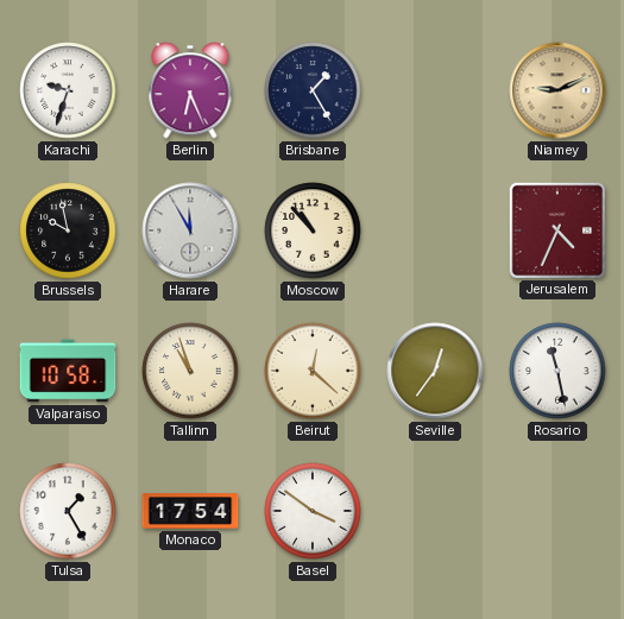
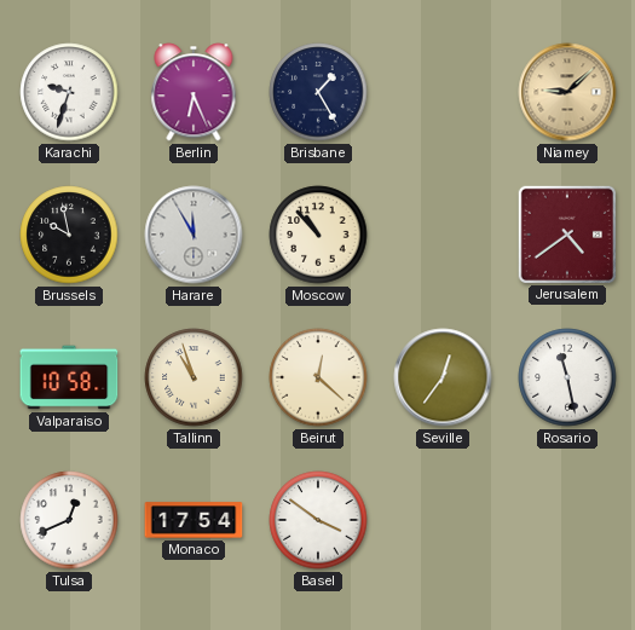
Niamey: 9:11 -> 9:08 (567, 92)
Jerusalem: 4:34 -> 4:39 (566, 233)
Tulsa: 1:25 -> 12:41 (69, 520)
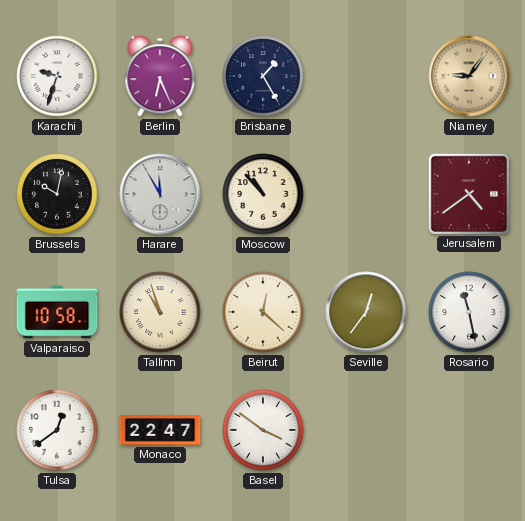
Niamey: 9:08 -> 9:06 (469, 76)
Brussels: 9:58 -> 10:02 (57, 194)
Tulsa: 12:41 -> 12:39 (57, 430)
Monaco: 17:54 -> 22:47 (160, 430)
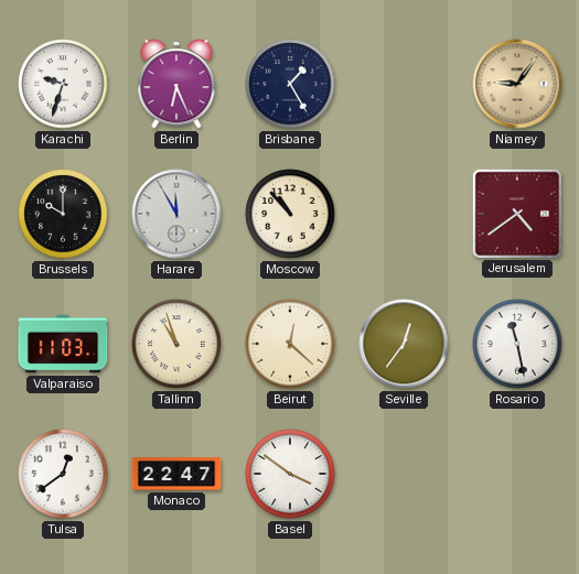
Brussels: 10:02 -> 10:00 (63, 214)
Valparaiso: 10:58 -> 11:03 (63, 344)
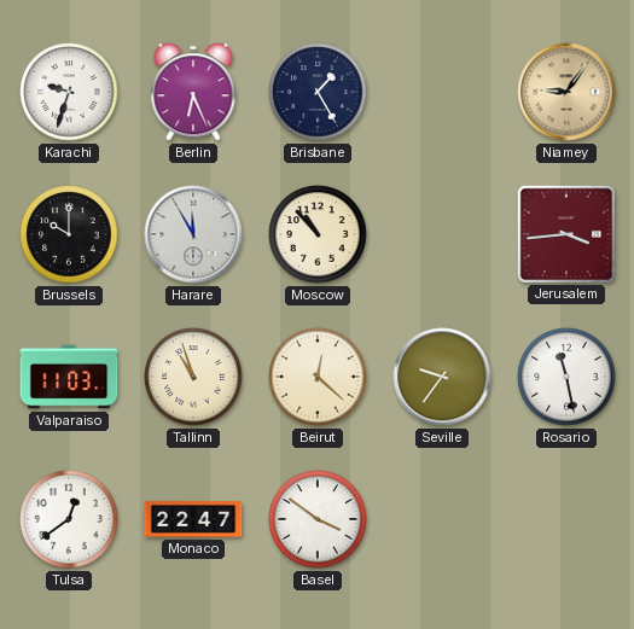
Jerusalem: 4:39 -> 3:44 (565, 233)
Seville: 12:36 -> 9:36 (442, 377)
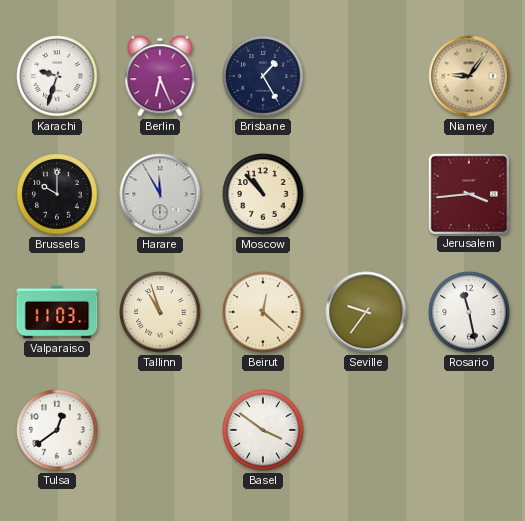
Monaco: 22:47 -> none (193, 519)
